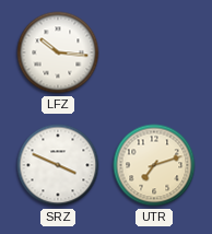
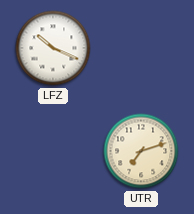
LFZ: 10:16 -> 10:19 (53, 48)
SRZ: 3:49 -> none (58, 165)
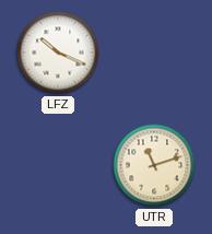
UTR: 7:12 -> 11:12 (154, 165)
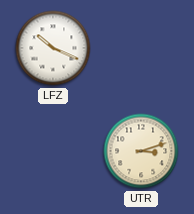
UTR: 11:12 -> 3:12 (141, 151)
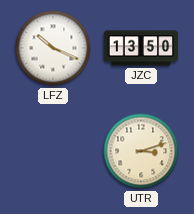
JZC: none -> 13:50 (141, 48)
